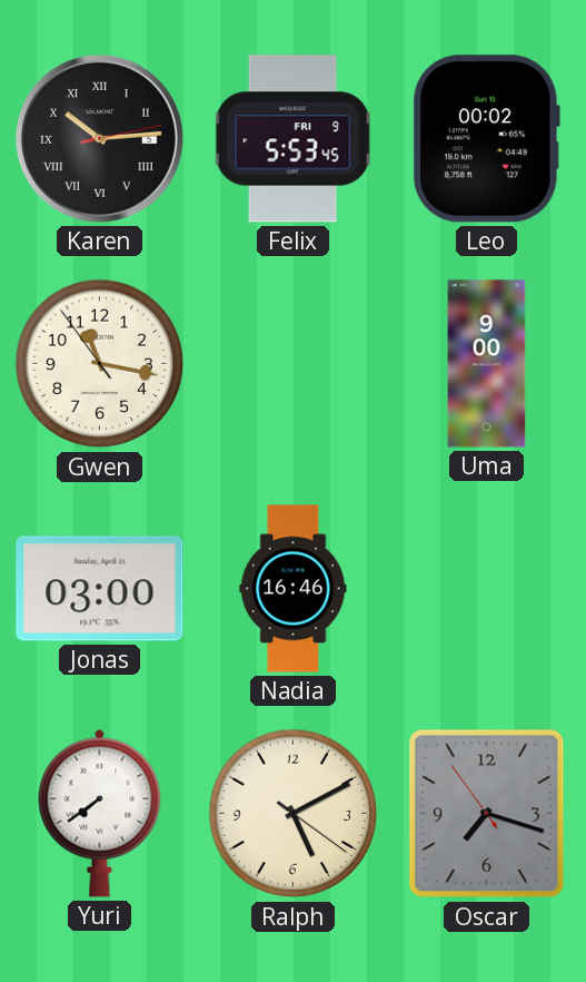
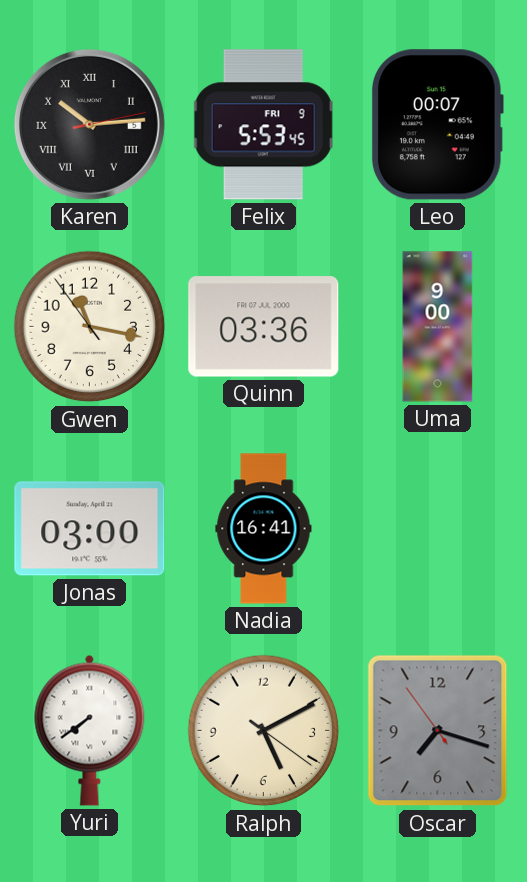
Leo: 00:02 -> 00:07 (437, 125)
Quinn: none -> 03:36 (264, 327)
Nadia: 16:46 -> 16:41 (264, 529)
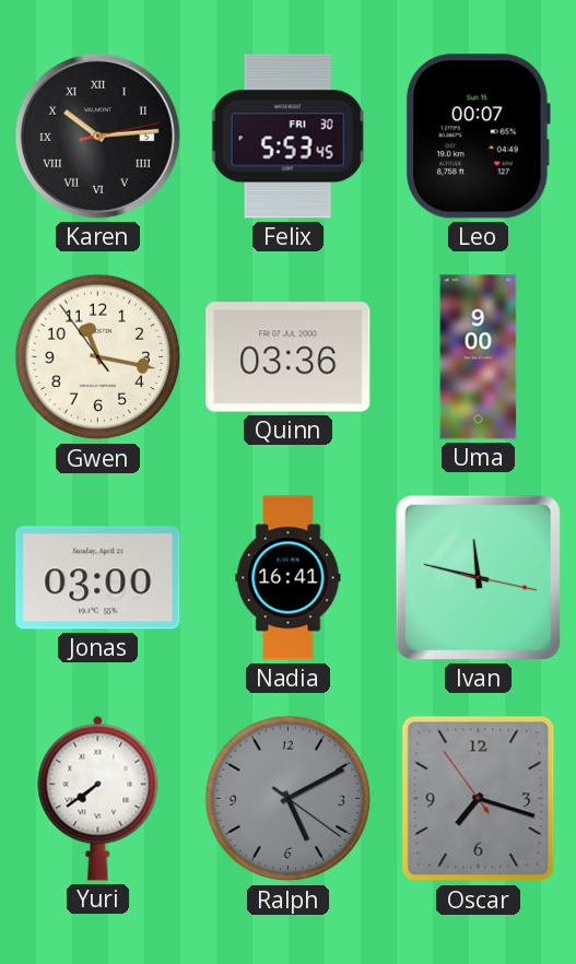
Felix date: FRI 9 -> FRI 30 (287, 137)
Ivan: none -> 11:47 (478, 577)
Ralph dial: cream -> grey (289, 799)
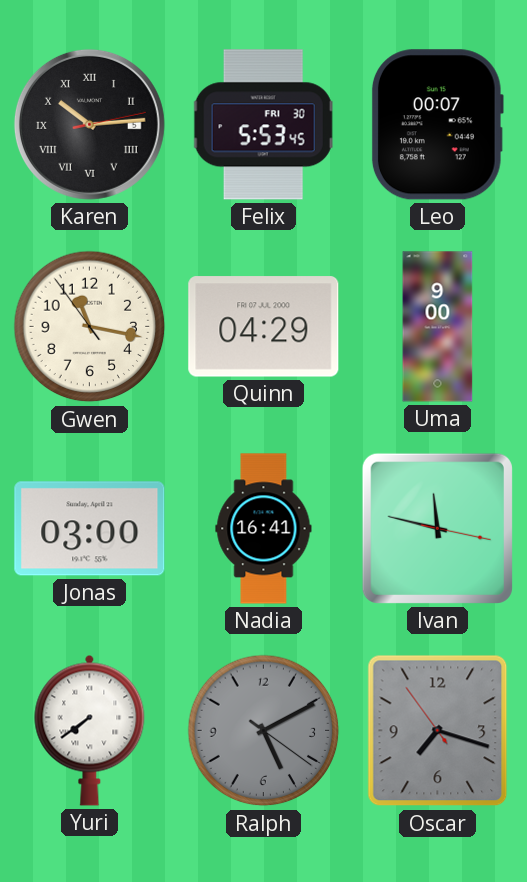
Quinn: 03:36 -> 04:29 (264, 327)
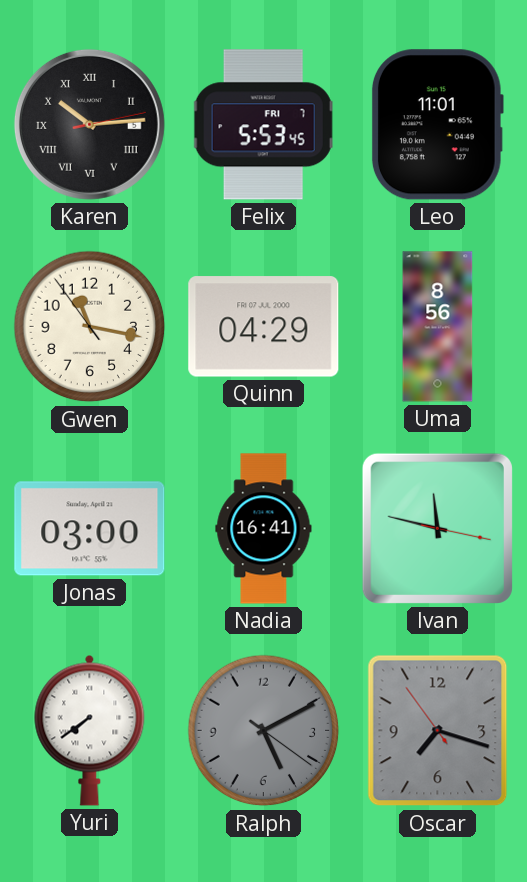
Felix date: FRI 30 -> FRI 7 (263, 125)
Leo: 00:07 -> 11:01 (437, 125)
Uma: 9:00 -> 8:56 (438, 327)
